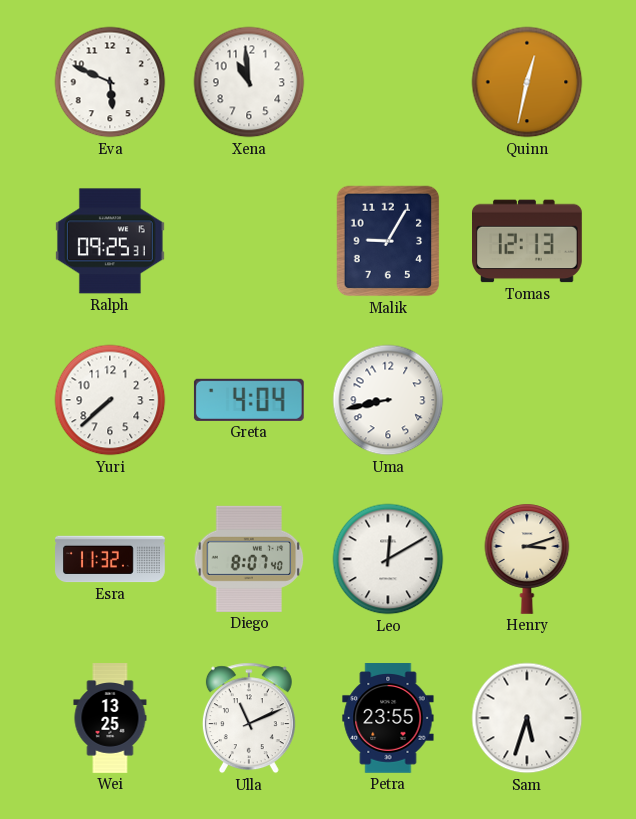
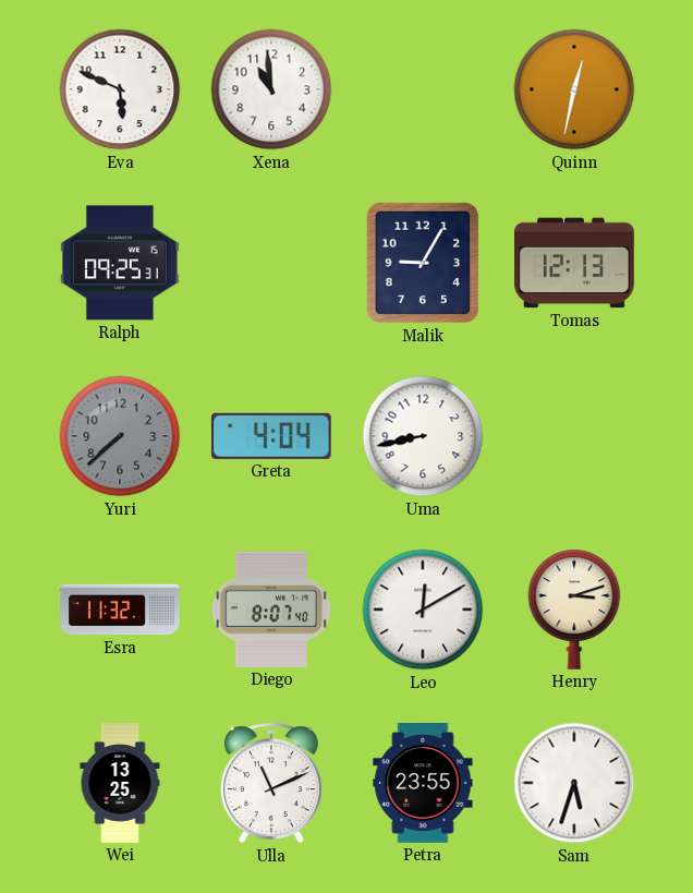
Yuri dial: white -> grey (120, 436)
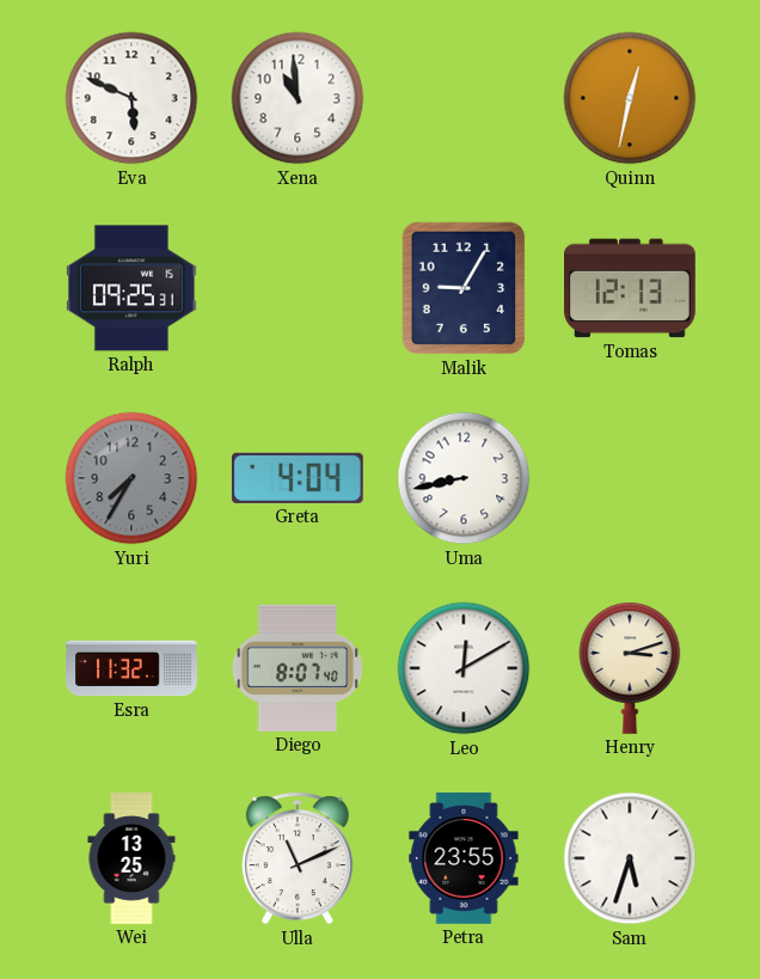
Yuri: 7:38 -> 7:35 (131, 478)
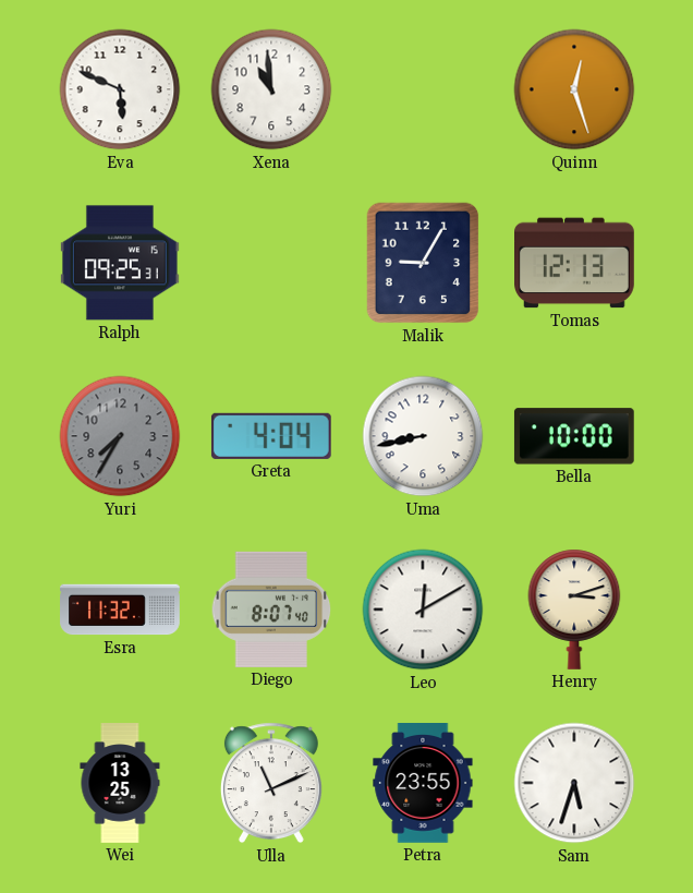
Quinn: 12:32 -> 12:27 (574, 89)
Bella: none -> 10:00 (574, 436)
